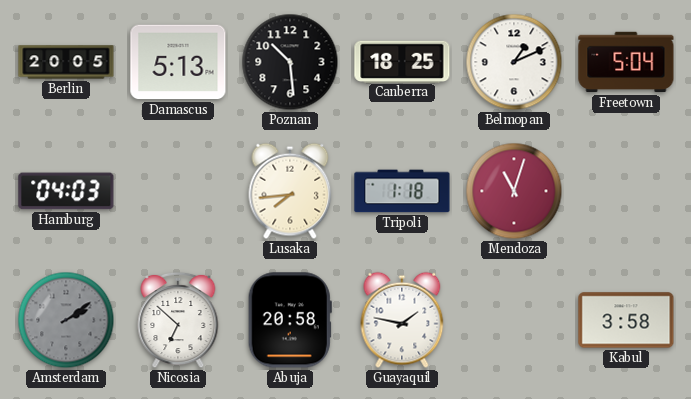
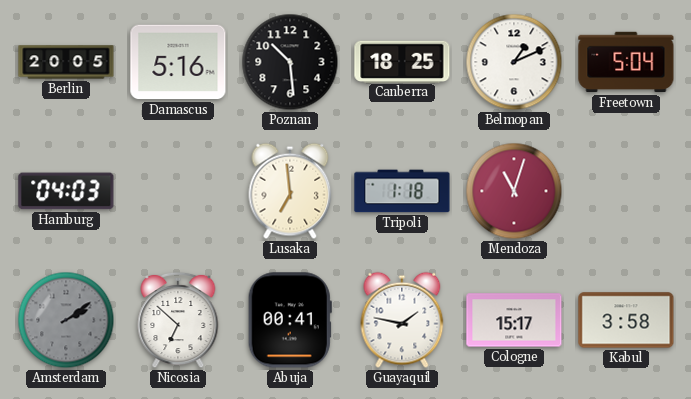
Damascus: 5:13 -> 5:16 (178, 62)
Lusaka: 7:44 -> 6:59 (290, 191)
Abuja: 20:58 -> 00:41 (290, 320)
Cologne: none -> 15:17 (514, 320)
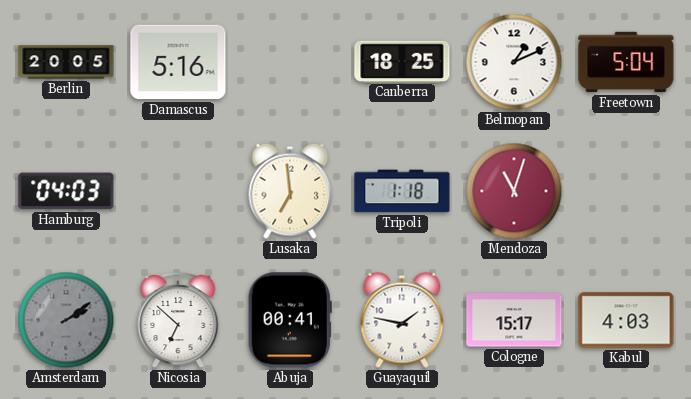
Poznan: 10:29 -> none (290, 62)
Kabul: 3:58 -> 4:03 (626, 320)
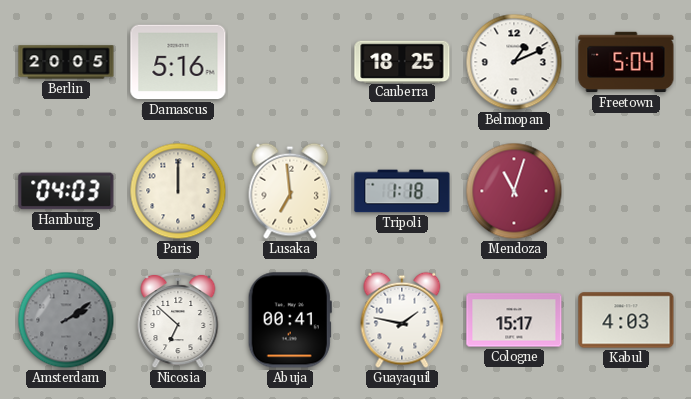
Paris: none -> 12:00 (178, 191)
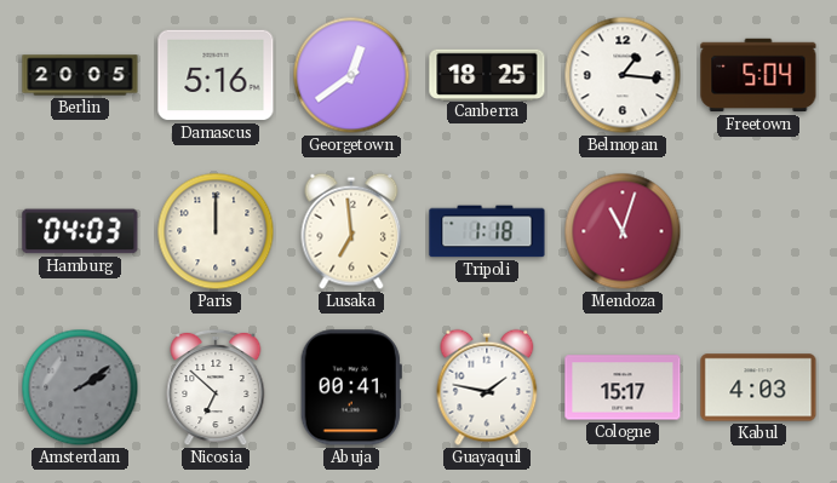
Georgetown: none -> 12:39 (351, 75)
Belmopan: 1:11 -> 1:16 (623, 75)
